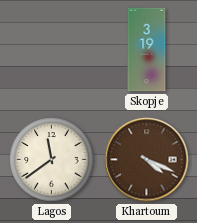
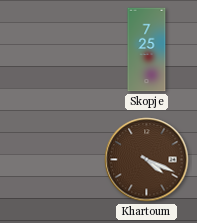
Skopje: 3:19 -> 7:25 (147, 50)
Lagos: 11:39 -> none (52, 160)
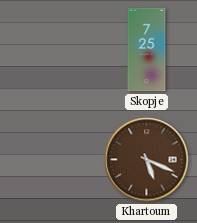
Khartoum: 4:19 -> 5:19 (147, 160)
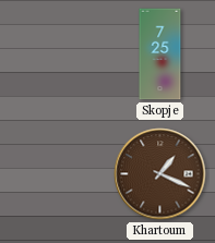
Khartoum: 5:19 -> 1:19 (160, 174)
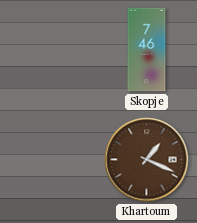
Skopje: 7:25 -> 7:46 (147, 50)
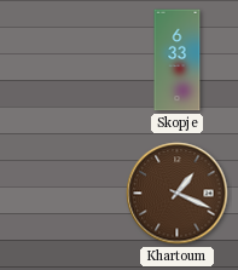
Skopje: 7:46 -> 6:33 (178, 61)
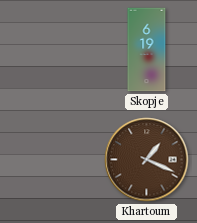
Skopje: 6:33 -> 6:19 (147, 50)
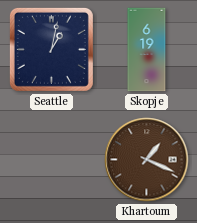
Seattle: none -> 1:02 (51, 49)
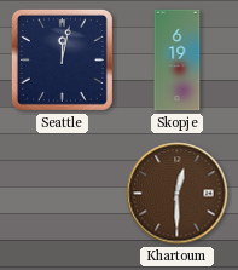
Seattle: 1:02 -> 12:02 (62, 59)
Khartoum: 1:19 -> 12:30 (178, 194)
